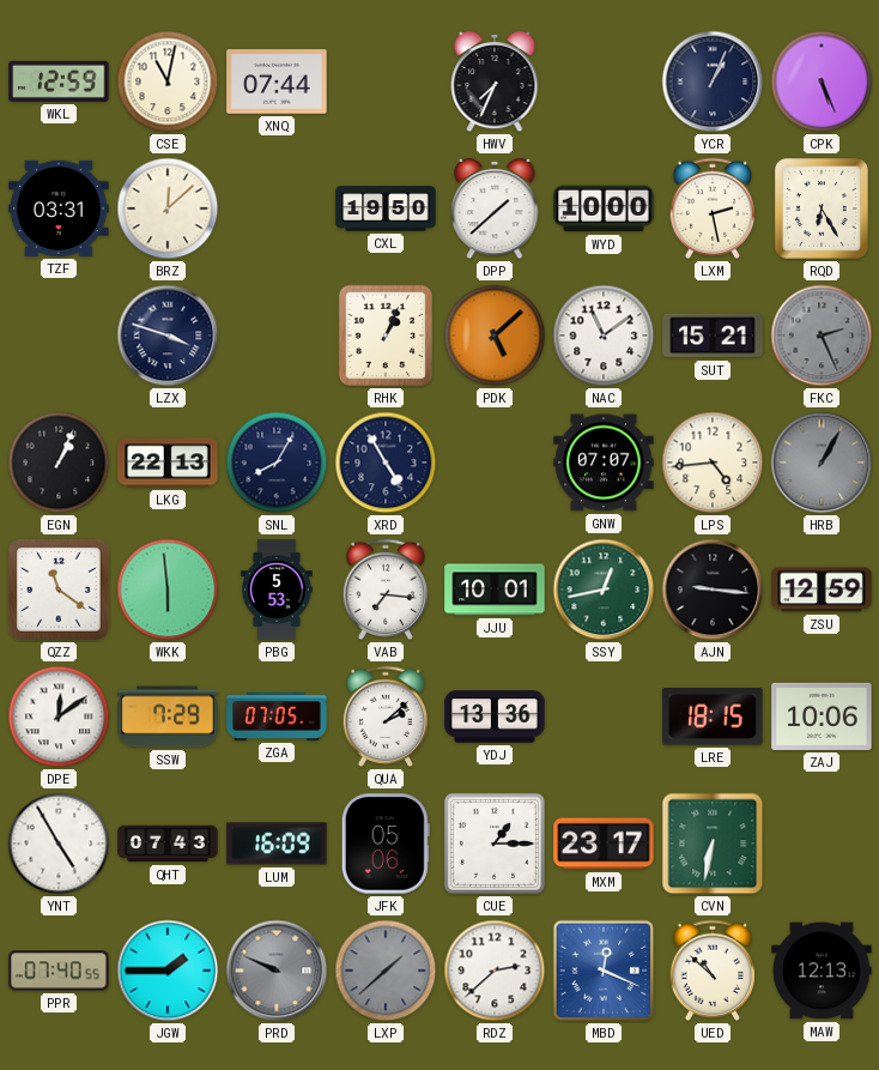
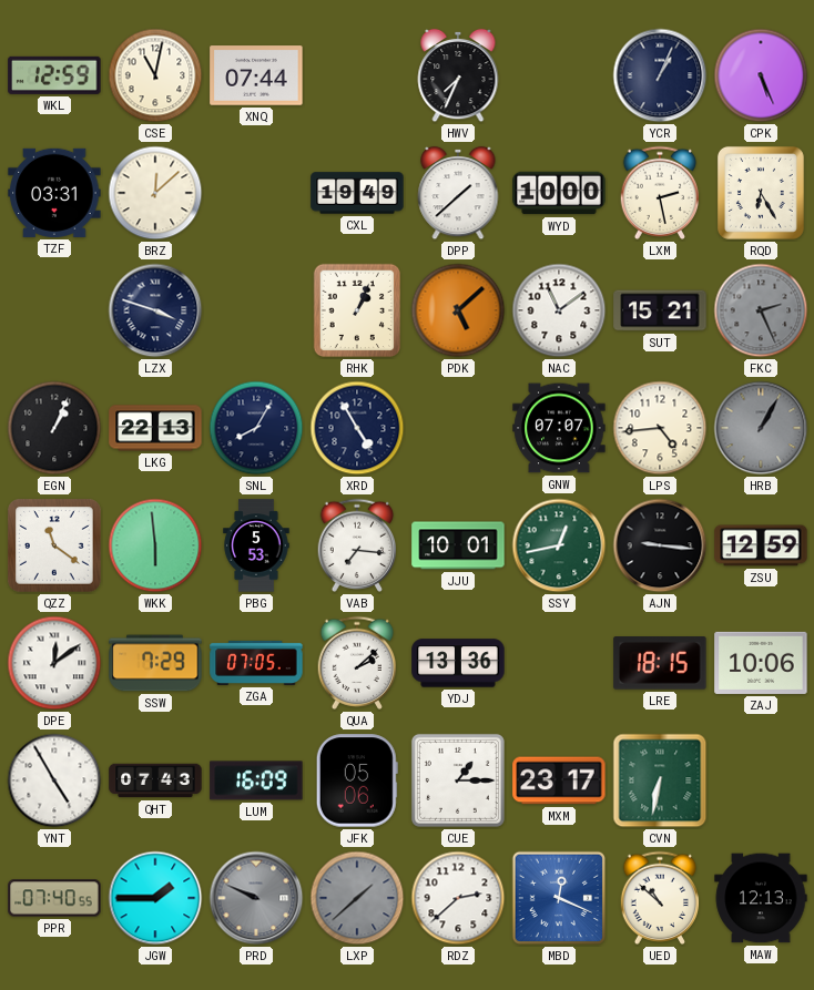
CXL: 19:50 -> 19:49 (357, 193)
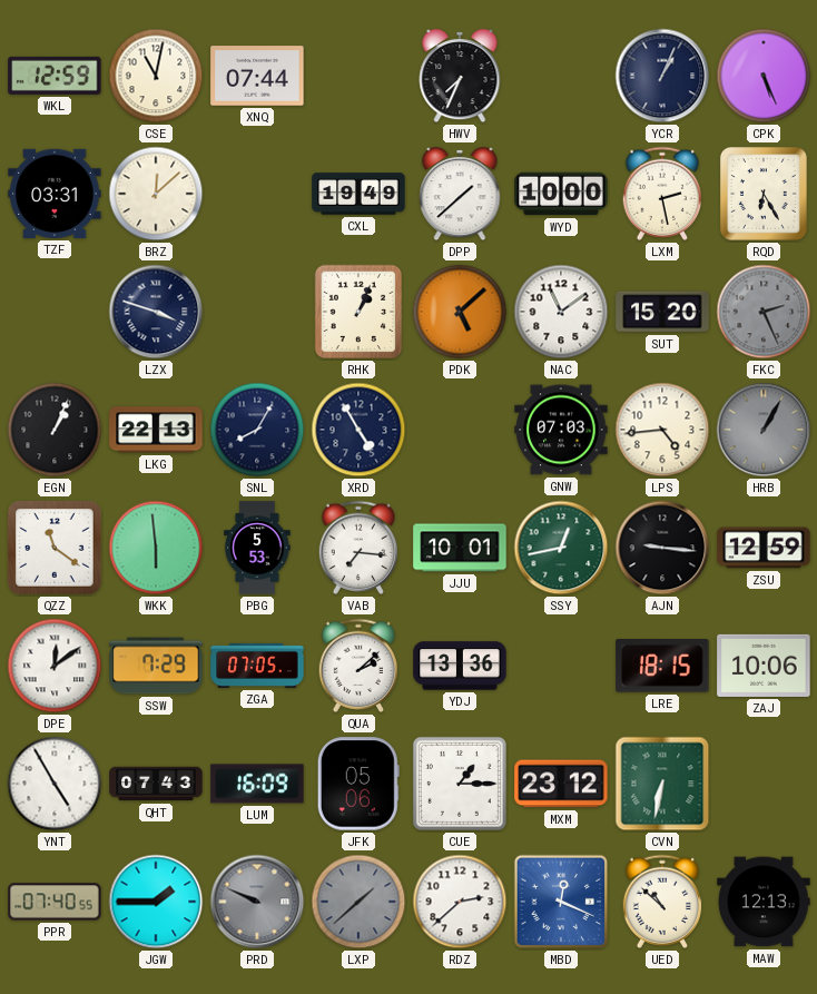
SUT: 15:21 -> 15:20 (662, 312)
GNW: 07:07 -> 07:03 (561, 430)
MXM: 23:17 -> 23:12 (561, 784)
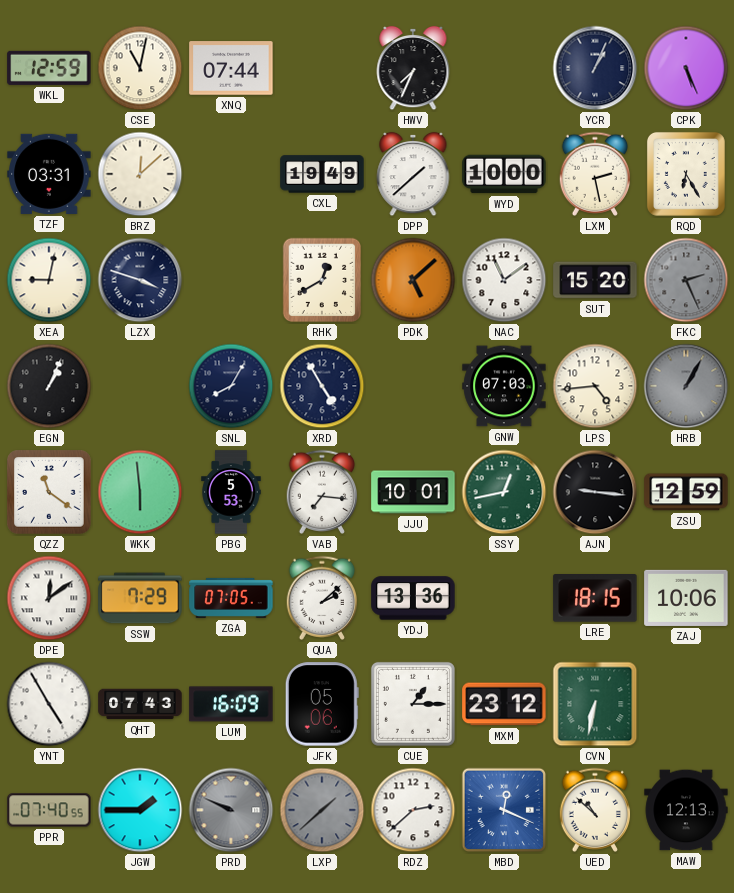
XEA: none -> 9:02 (49, 280)
RHK: 1:04 -> 12:40 (322, 280)
LKG: 22:13 -> none (156, 430)
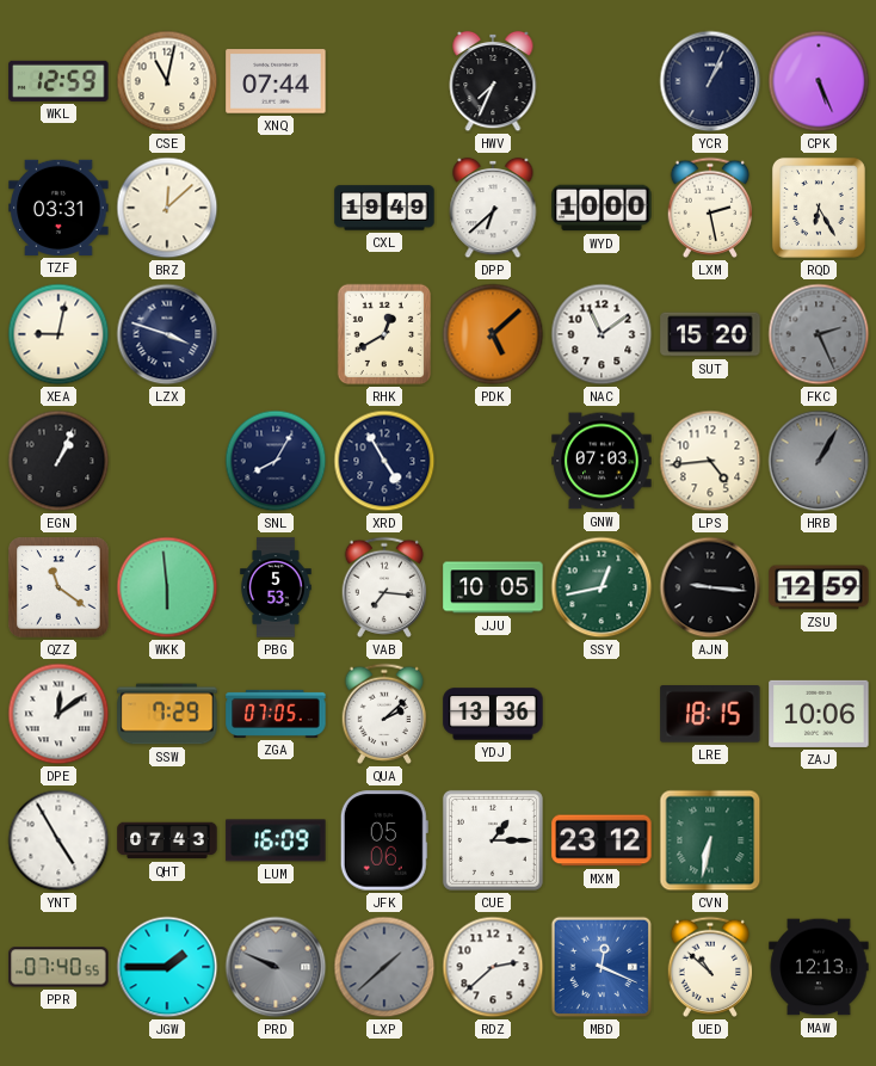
DPP: 1:38 -> 6:38 (493, 208)
JJU: 10:01 -> 10:05 (493, 587)
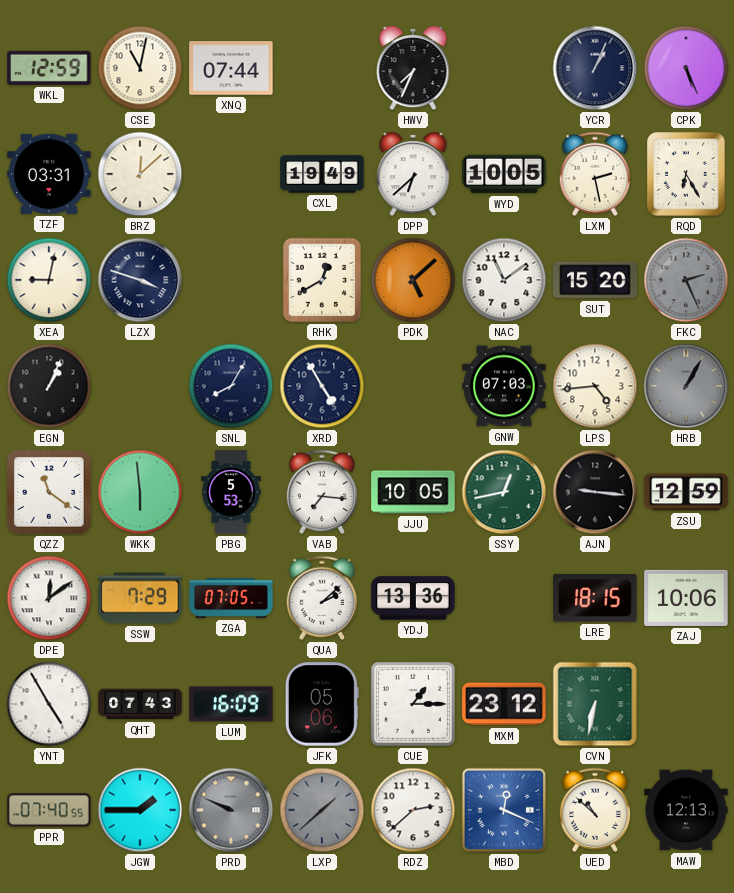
WYD: 10:00 -> 10:05 (504, 174)
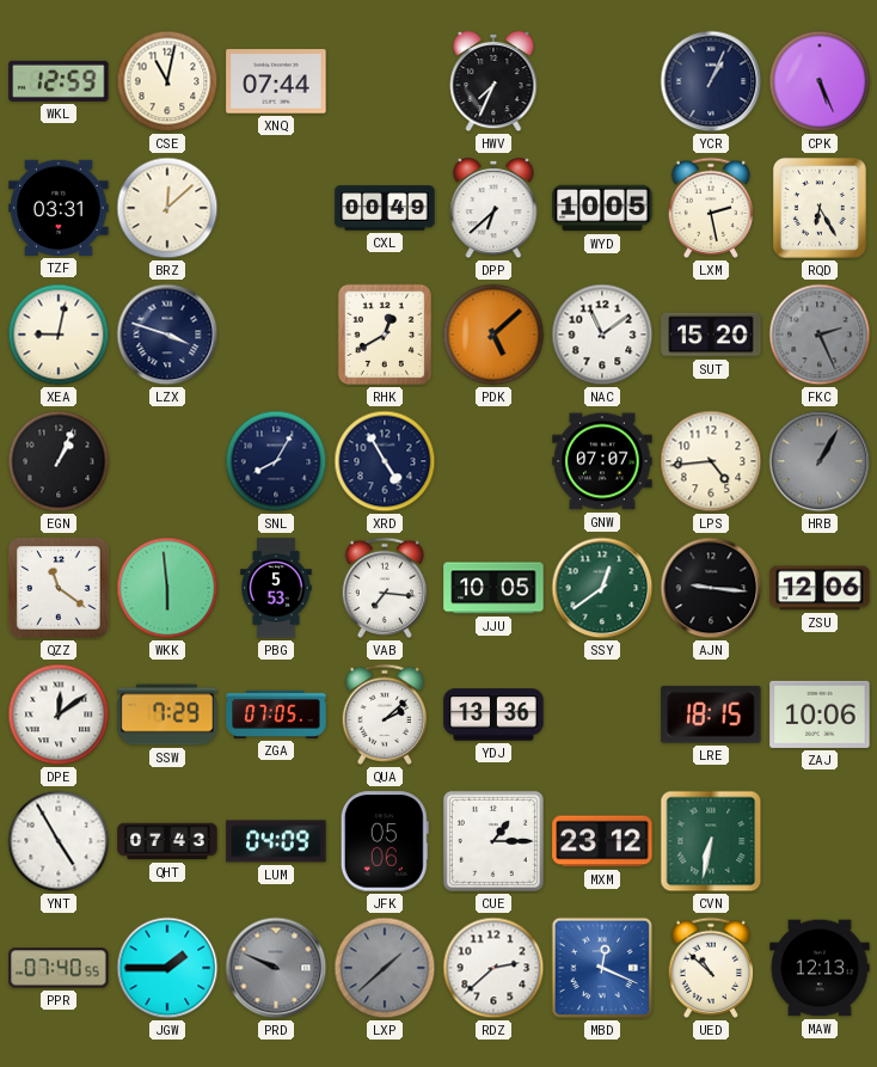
CXL: 19:49 -> 00:49 (385, 208)
GNW: 07:03 -> 07:07 (602, 461)
SSY: 12:43 -> 12:39 (602, 588)
ZSU: 12:59 -> 12:06 (820, 588)
LUM: 16:09 -> 04:09 (276, 841)
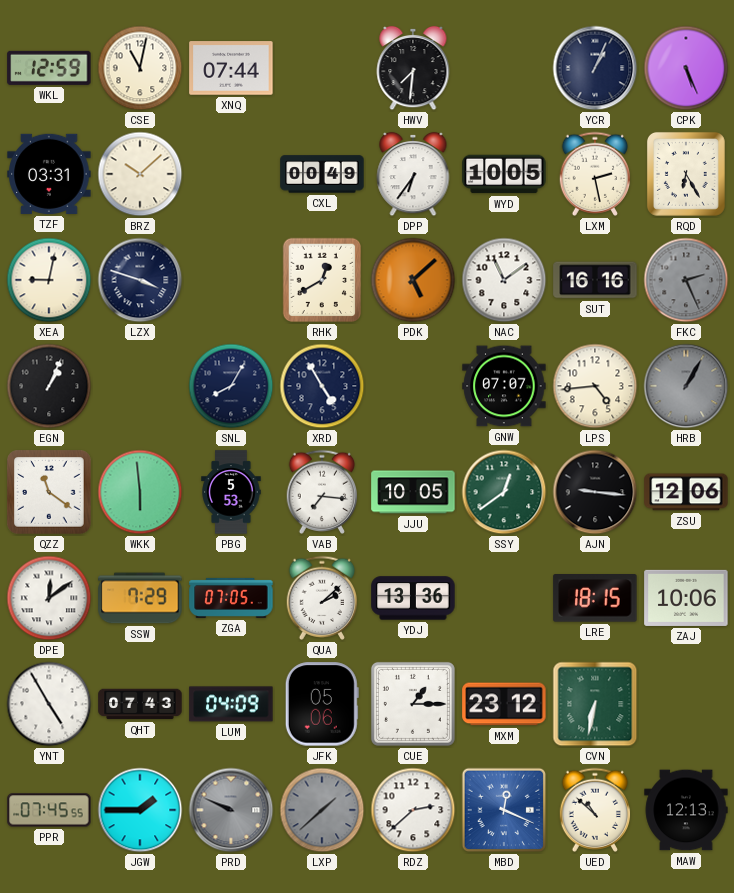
HWV: 7:34 -> 7:31 (413, 68)
BRZ: 12:08 -> 10:08 (140, 174)
DPP: 6:38 -> 6:36 (413, 174)
SUT: 15:20 -> 16:16 (595, 280)
PPR: 07:40 -> 07:45 (49, 810)
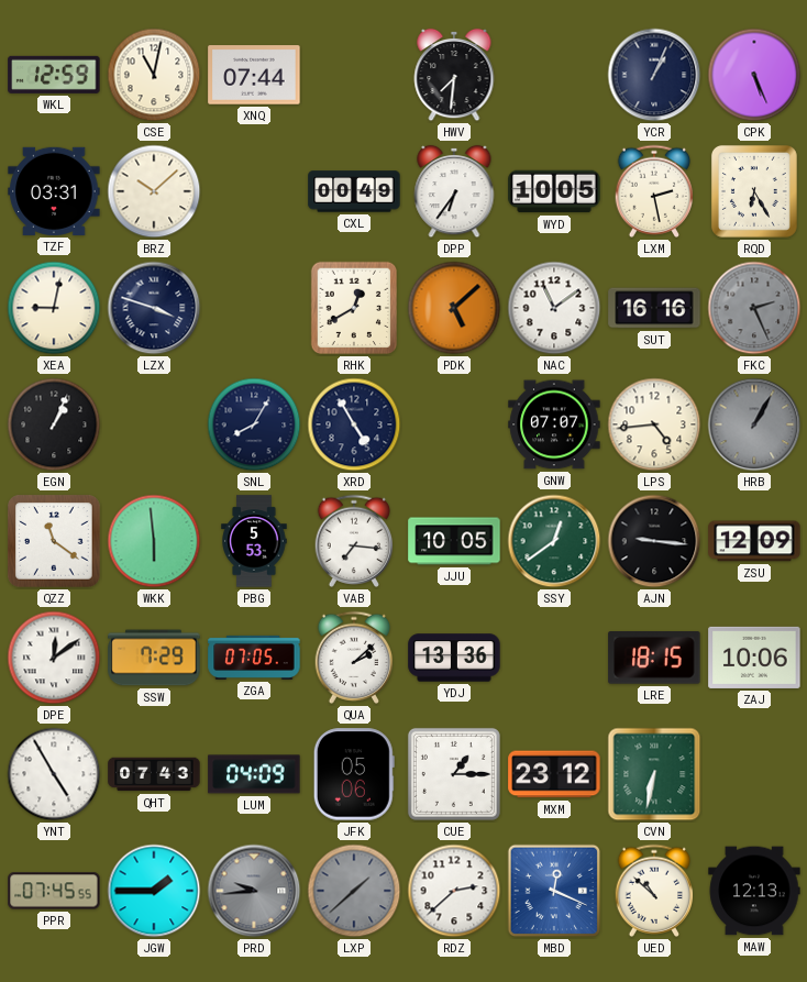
ZSU: 12:06 -> 12:09 (754, 541)
PRD: 9:49 -> 9:44 (254, 891)
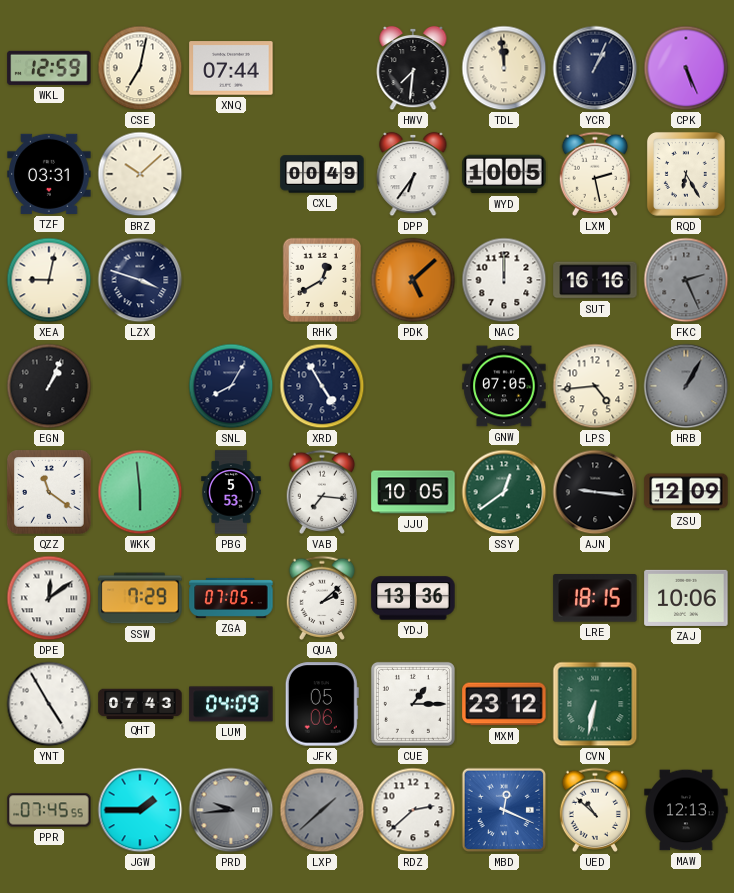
CSE: 11:02 -> 7:02 (140, 68)
TDL: none -> 11:59 (504, 68)
NAC: 11:09 -> 12:00 (504, 280)
GNW: 07:07 -> 07:05 (504, 386)
